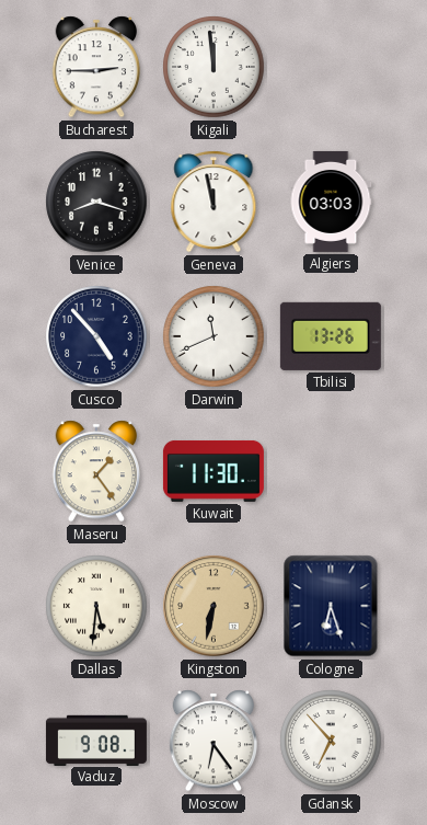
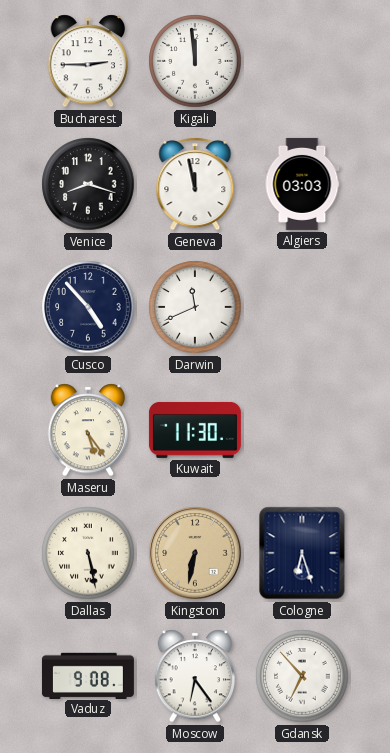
Tbilisi: 13:26 -> none (331, 336)
Maseru: 1:24 -> 5:24 (88, 430)
Dallas: 5:31 -> 5:28 (88, 553)
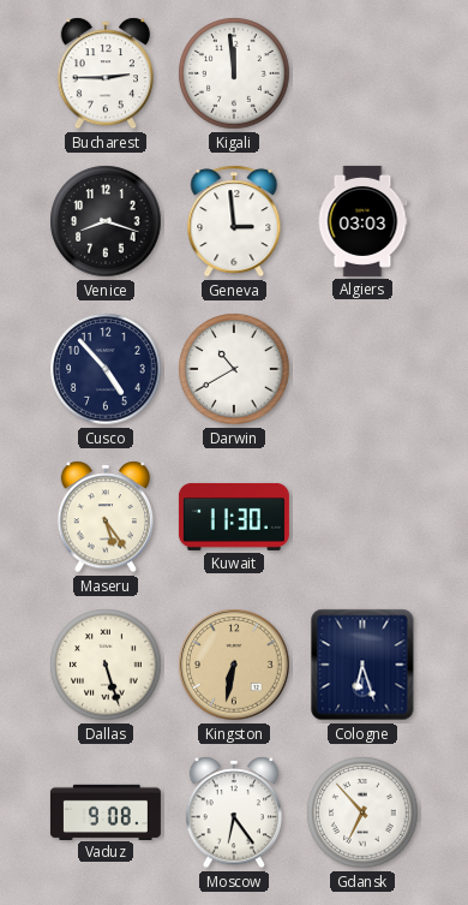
Geneva: 11:58 -> 2:59 (234, 221)
Darwin: 11:41 -> 10:40 (234, 369)
Dallas: 5:28 -> 5:27 (106, 665)
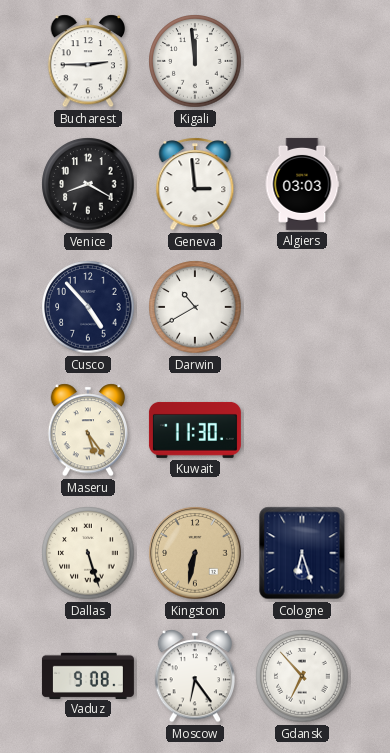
Venice: 8:18 -> 8:20 (88, 184)
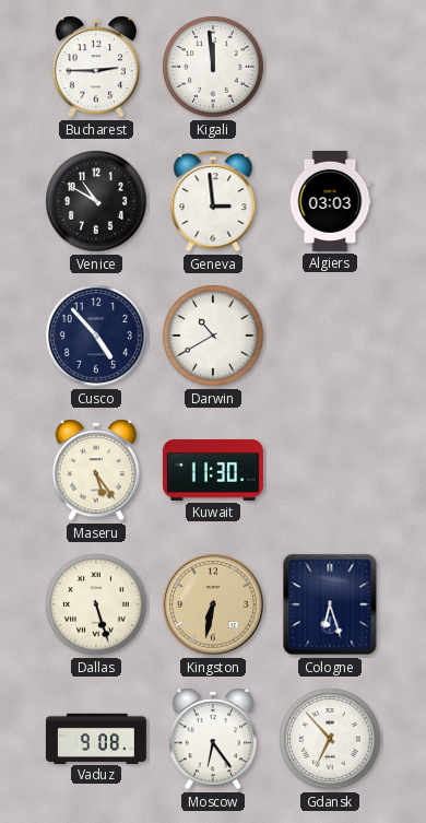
Venice: 8:20 -> 10:50 (96, 201)
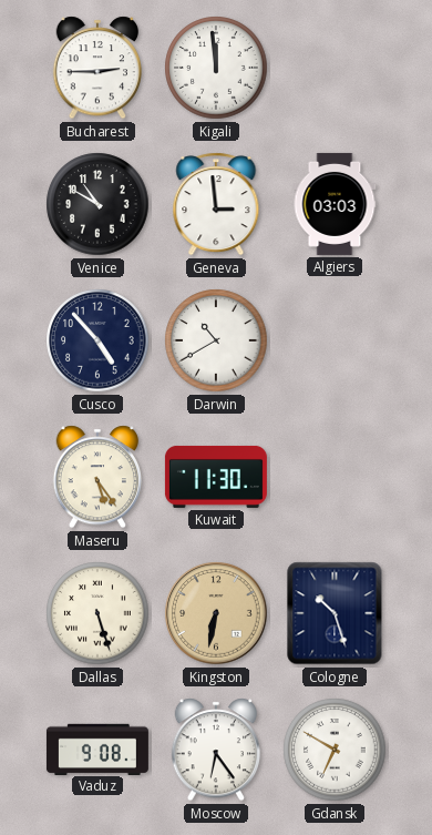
Cologne: 6:27 -> 10:27 (335, 613)
Gdansk: 6:53 -> 6:50 (335, 750)
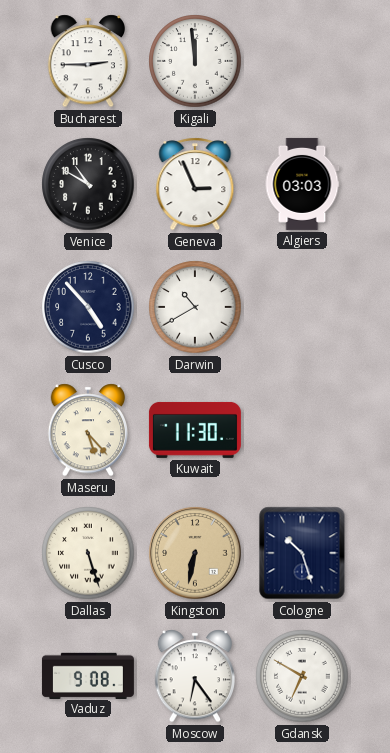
Geneva: 2:59 -> 2:56 (195, 184)
Maseru: 5:24 -> 5:23 (88, 430)
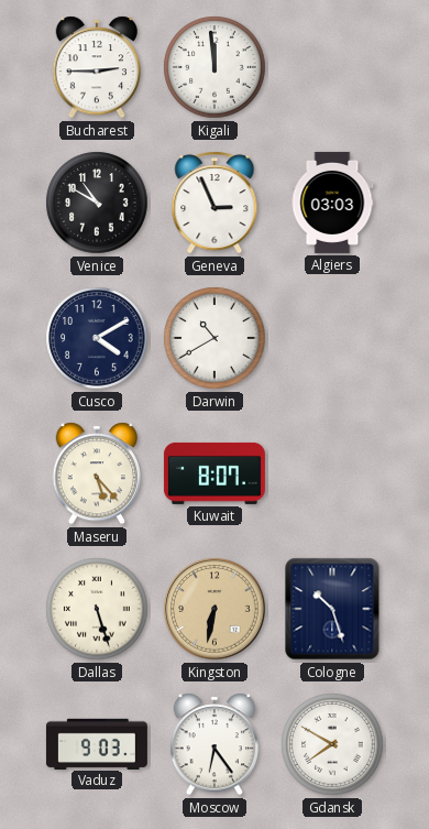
Cusco: 4:53 -> 4:10 (97, 338)
Kuwait: 11:30 -> 8:07 (215, 473)
Vaduz: 9:08 -> 9:03 (97, 743)
Gdansk: 6:50 -> 7:50 (332, 744)
